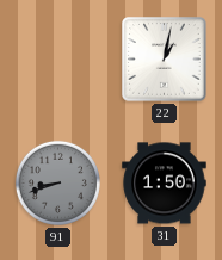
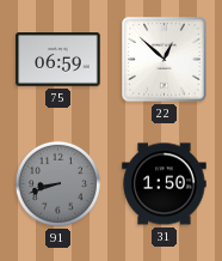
75: none -> 06:59 (58, 60)
22: 1:02 -> 12:52 (165, 60)
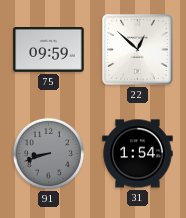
75: 06:59 -> 09:59 (49, 50)
31: 1:50 -> 1:54 (138, 154)
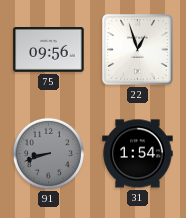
75: 09:59 -> 09:56 (49, 50)
22: 12:52 -> 12:57 (138, 50)
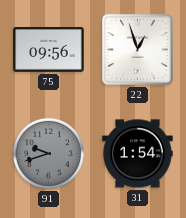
91: 8:42 -> 9:42 (48, 153)
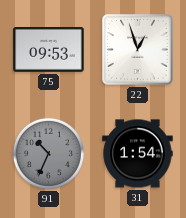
75: 09:56 -> 09:53 (49, 50)
91: 9:42 -> 10:34 (48, 153)
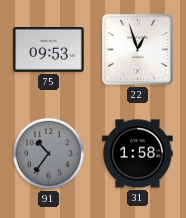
91: 10:34 -> 10:36 (48, 153)
31: 1:54 -> 1:58 (138, 154)
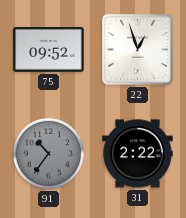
75: 09:53 -> 09:52 (49, 50)
31: 1:58 -> 2:22 (138, 154)
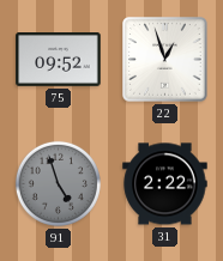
91: 10:36 -> 4:57 (58, 183)
